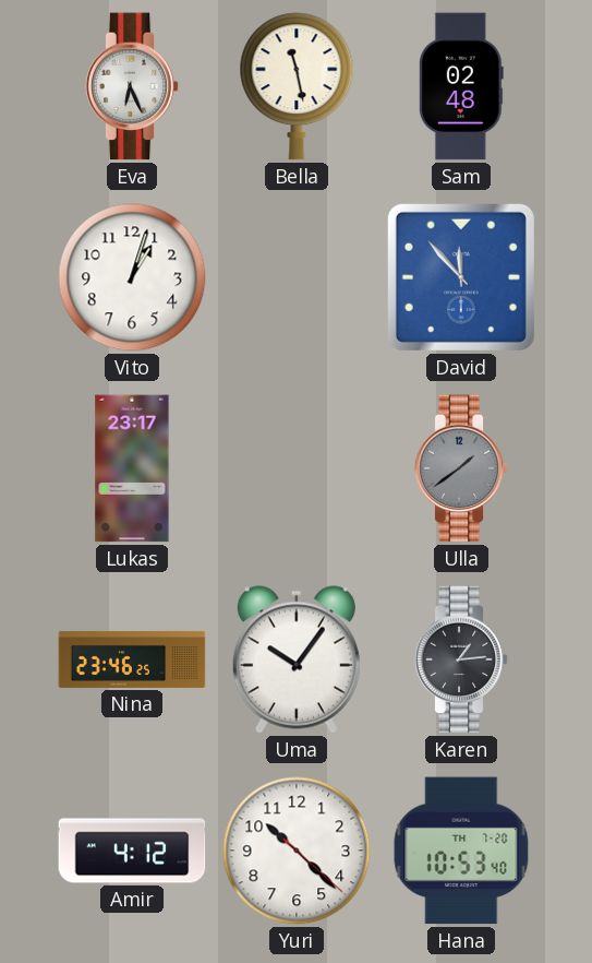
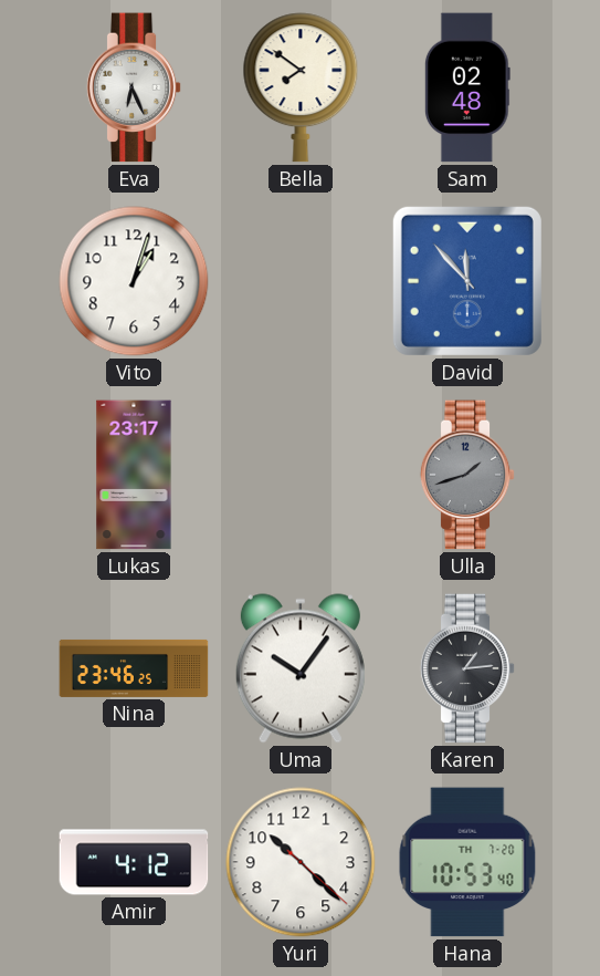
Bella: 11:28 -> 7:51 (301, 87)
Ulla: 1:39 -> 1:42 (467, 475)
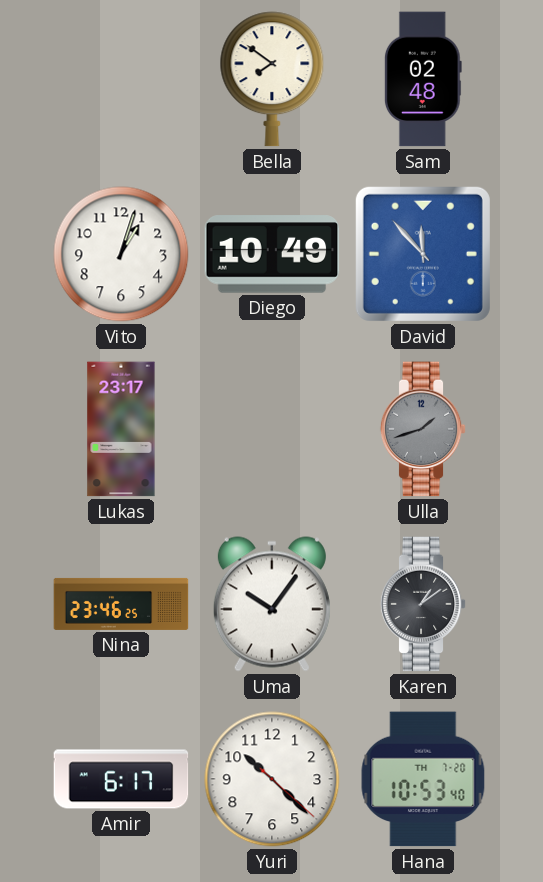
Eva: 6:26 -> none (134, 87)
Diego: none -> 10:49 (272, 254)
Karen: 1:14 -> 1:09 (423, 604)
Amir: 4:12 -> 6:17 (121, 779)
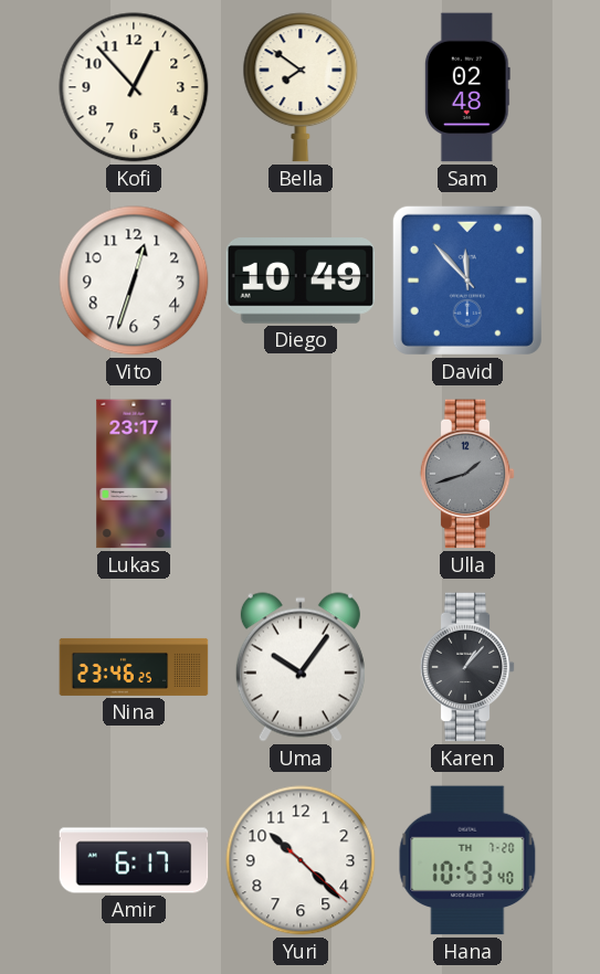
Kofi: none -> 12:53 (134, 87)
Vito: 1:03 -> 12:33 (134, 280)
Karen: 1:09 -> 1:07 (467, 667)
